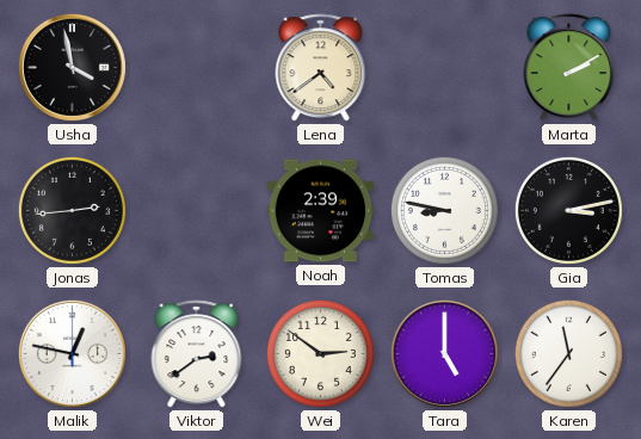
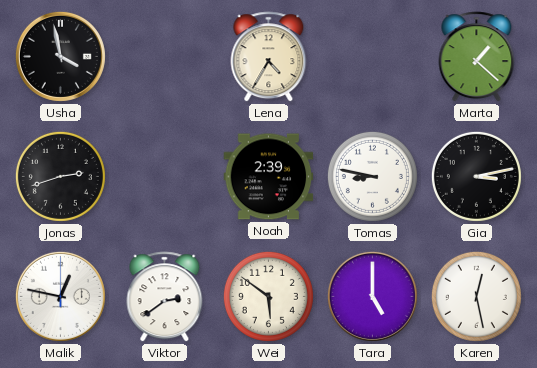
Lena: 4:39 -> 4:35 (269, 57)
Marta: 2:10 -> 1:22 (477, 57)
Jonas: 2:44 -> 2:42 (60, 176)
Wei: 2:51 -> 5:51 (268, 296)
Karen: 11:36 -> 12:28 (476, 296)
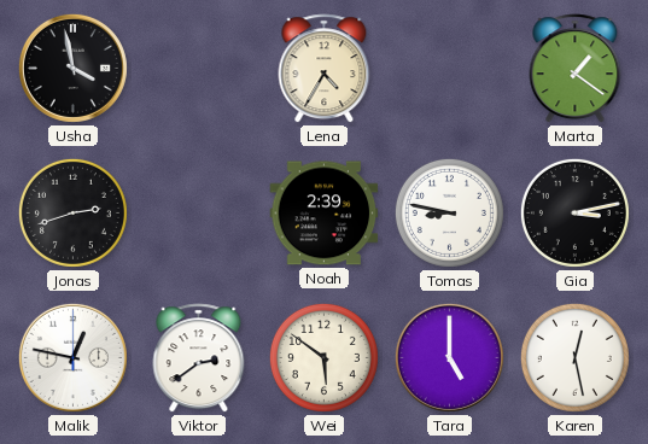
Marta: 1:22 -> 1:21 (576, 69)
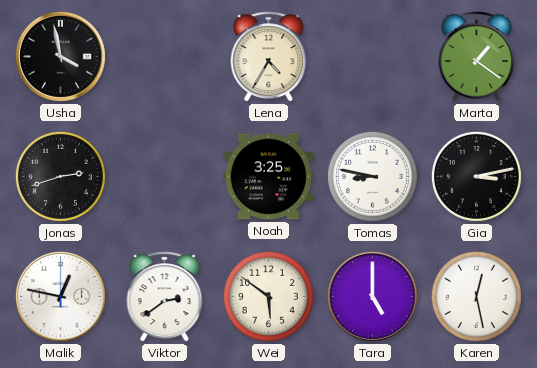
Noah: 2:39 -> 3:25 (269, 177)
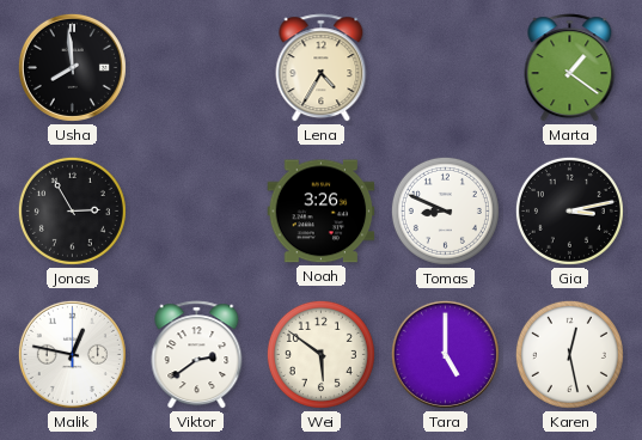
Usha: 3:58 -> 7:59 (72, 67)
Jonas: 2:42 -> 2:55 (72, 210)
Noah: 3:25 -> 3:26 (322, 212)
Tomas: 8:47 -> 8:49 (445, 210)
